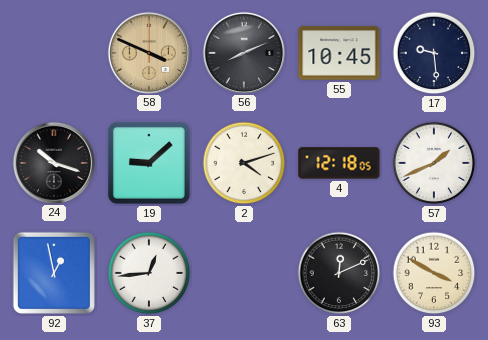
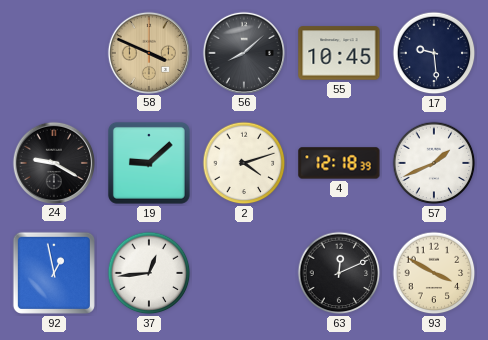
56: 8:11 -> 8:08 (243, 52)
24: 10:18 -> 9:20 (53, 162)
4: 12:18:05 -> 12:18:39 (339, 163)
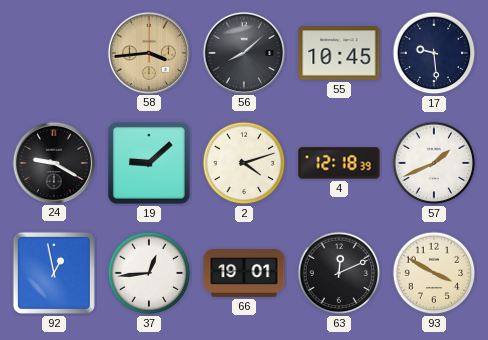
58: 3:49 -> 3:44 (148, 52)
66: none -> 19:01 (244, 273)
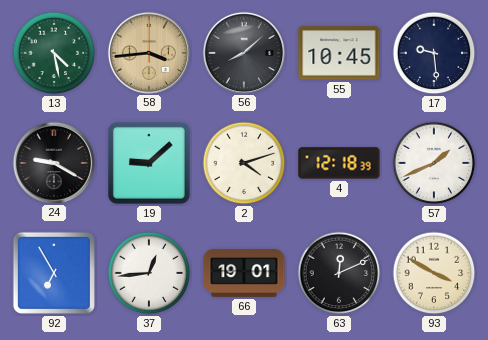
13: none -> 4:28 (54, 53)
92: 12:58 -> 6:55 (54, 273)
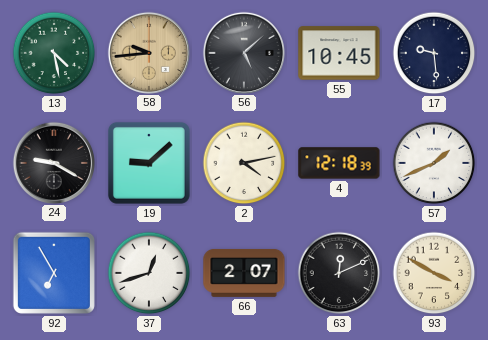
58: 3:44 -> 9:44 (148, 52)
56: 8:08 -> 5:08 (243, 52)
2: 4:12 -> 4:13 (244, 163)
37: 12:44 -> 12:42 (149, 273)
66: 19:01 -> 2:07 (244, 273)
